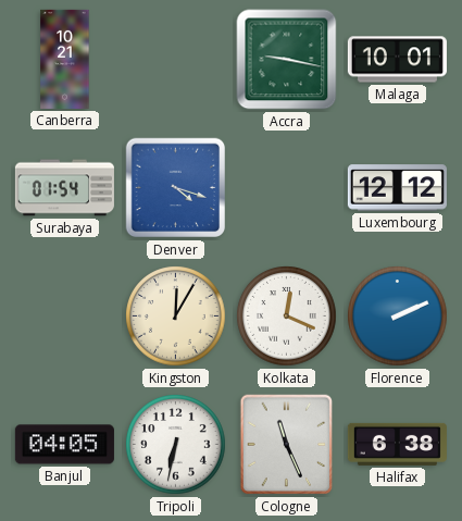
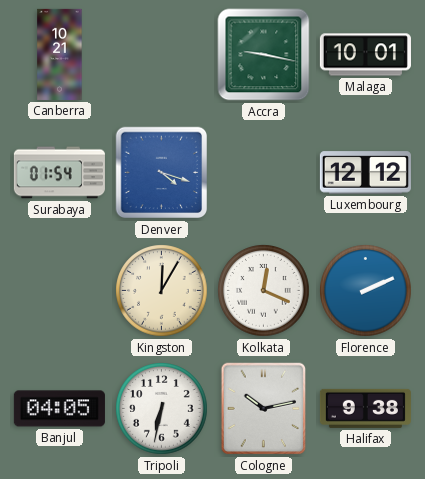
Cologne: 11:26 -> 10:13 (264, 409)
Halifax: 6:38 -> 9:38 (365, 408)
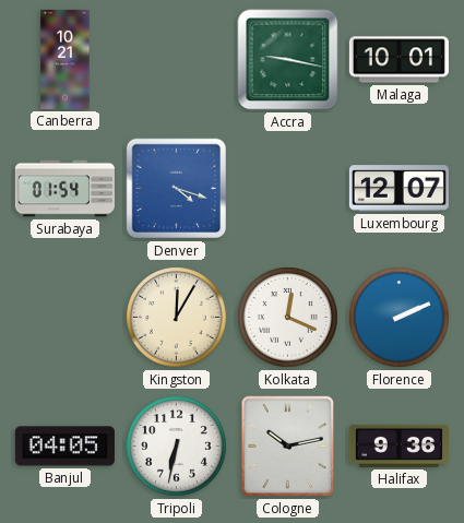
Luxembourg: 12:12 -> 12:07 (398, 189)
Halifax: 9:38 -> 9:36 (398, 445)
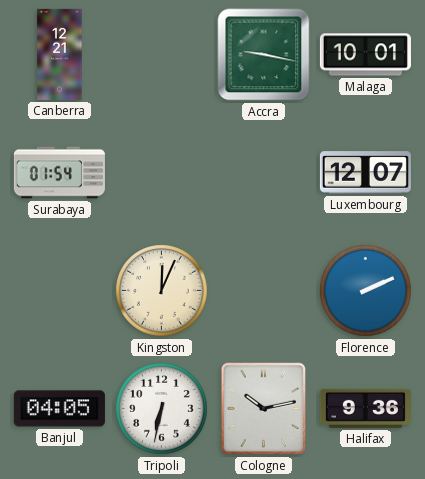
Canberra: 10:21 -> 12:21 (60, 54)
Denver: 4:18 -> none (177, 189)
Kingston: 12:05 -> 12:04 (162, 291)
Kolkata: 12:19 -> none (288, 318)
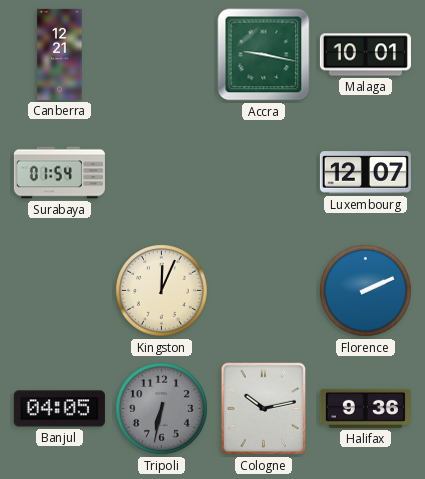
Tripoli dial: white -> grey (162, 409)
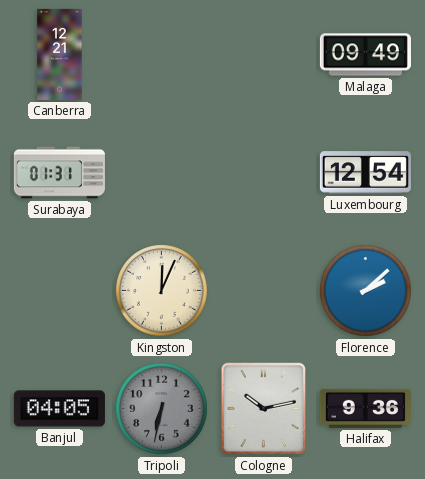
Accra: 9:17 -> none (264, 55)
Malaga: 10:01 -> 09:49 (365, 55)
Surabaya: 01:54 -> 01:31 (59, 173)
Luxembourg: 12:07 -> 12:54 (365, 173)
Florence: 2:11 -> 2:08 (366, 291)
